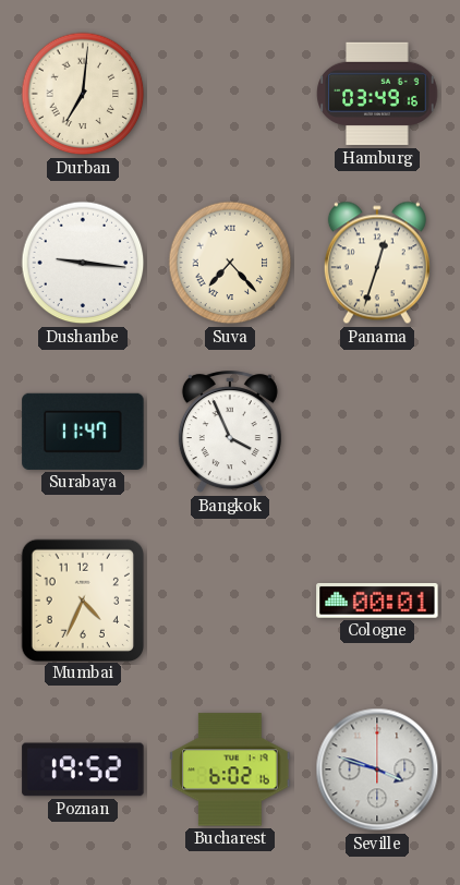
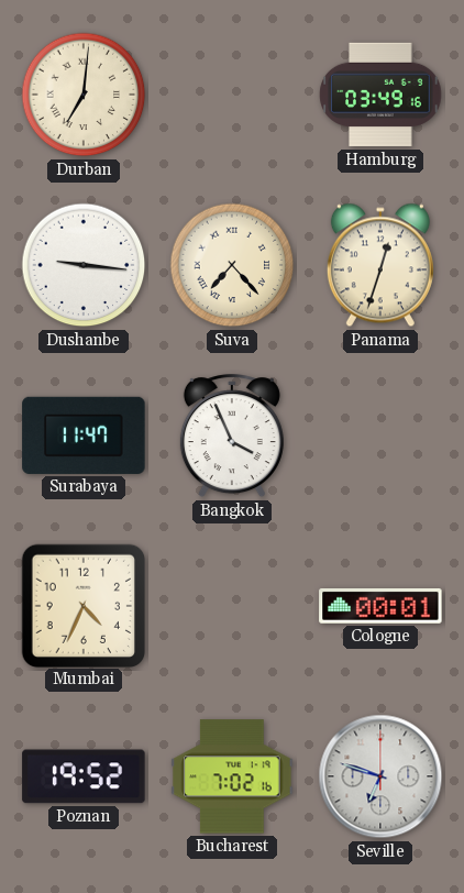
Bucharest: 6:02 -> 7:02 (232, 776)
Seville: 3:48 -> 6:48 (380, 776)
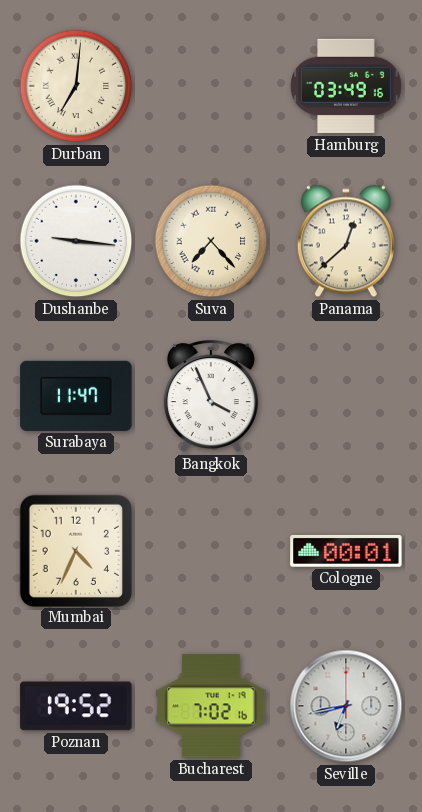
Panama: 12:33 -> 12:38 (346, 241)
Seville: 6:48 -> 6:43 (346, 706)
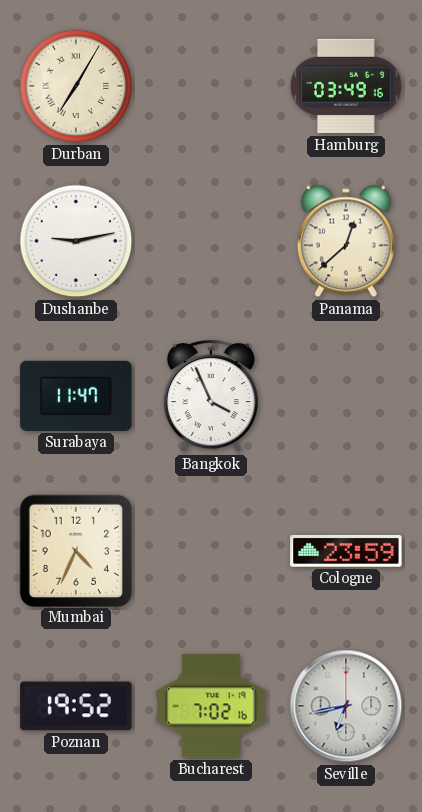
Durban: 7:01 -> 7:05 (76, 86)
Dushanbe: 9:16 -> 9:13 (76, 241)
Suva: 7:23 -> none (211, 241)
Cologne: 00:01 -> 23:59 (346, 551)
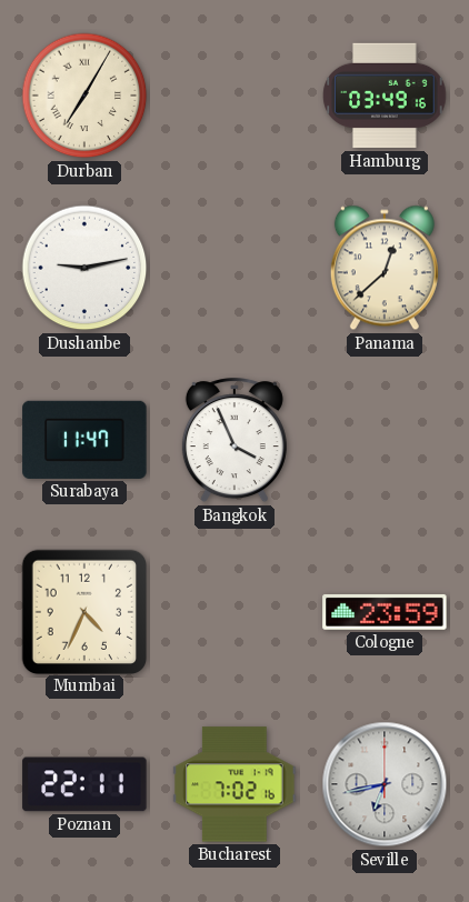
Poznan: 19:52 -> 22:11 (84, 784)
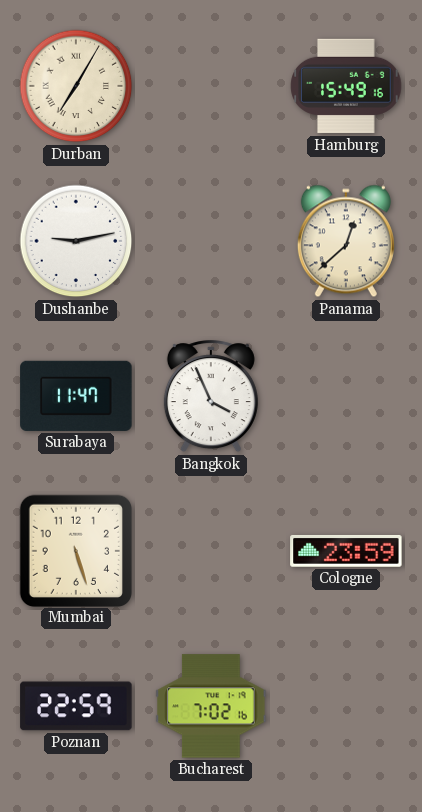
Hamburg: 03:49 -> 15:49 (346, 86)
Mumbai: 4:34 -> 5:27 (75, 550)
Poznan: 22:11 -> 22:59 (76, 706)
Seville: 6:43 -> none (385, 784)
